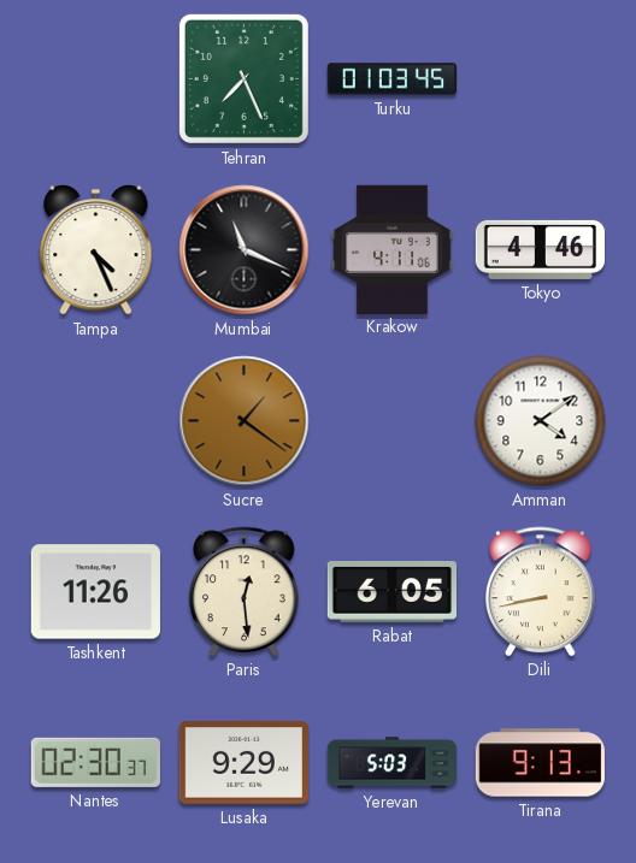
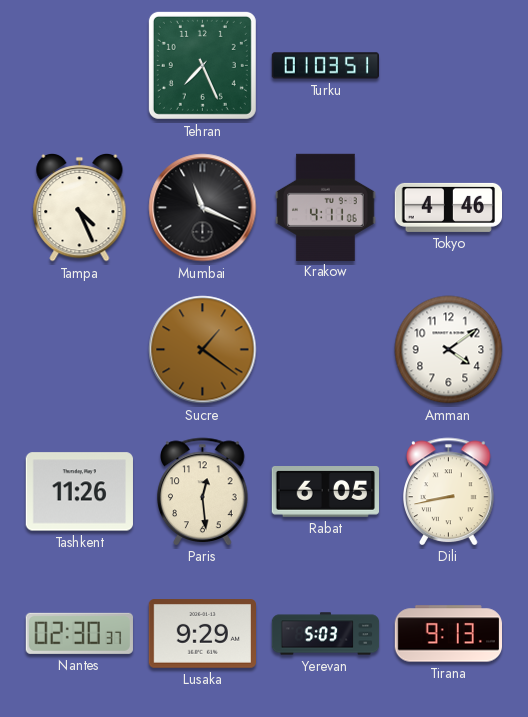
Turku: 01:03:45 -> 01:03:51 (325, 66)
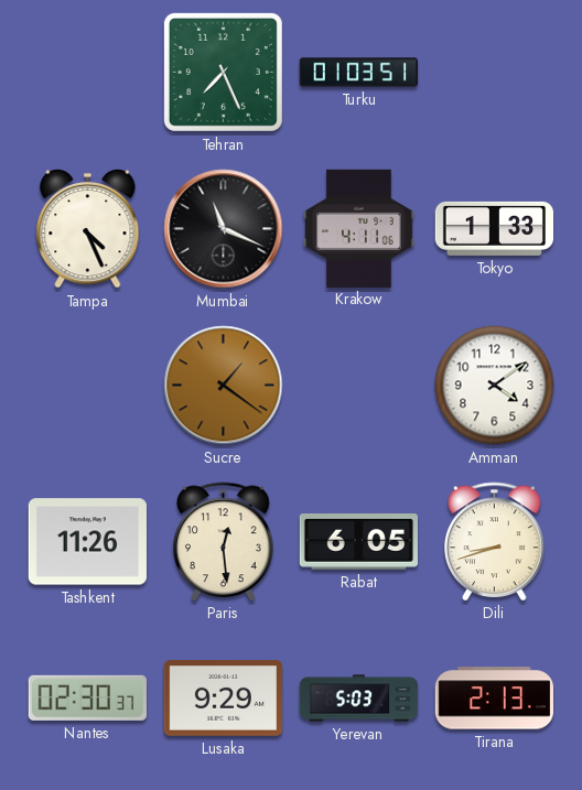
Tokyo: 4:46 -> 1:33 (494, 228)
Dili: 8:43 -> 8:42 (495, 541)
Tirana: 9:13 -> 2:13 (494, 699)
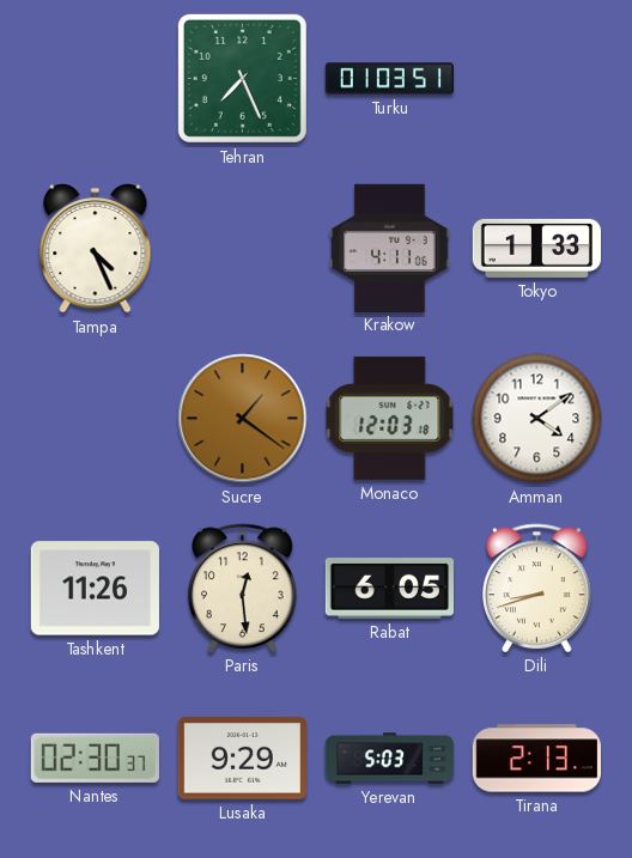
Mumbai: 11:19 -> none (224, 229)
Monaco: none -> 12:03 (390, 418)
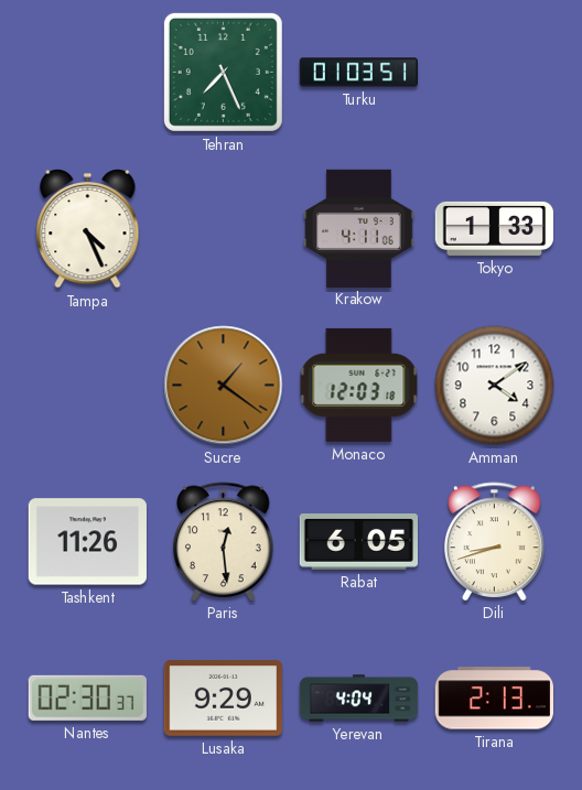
Yerevan: 5:03 -> 4:04 (359, 699)
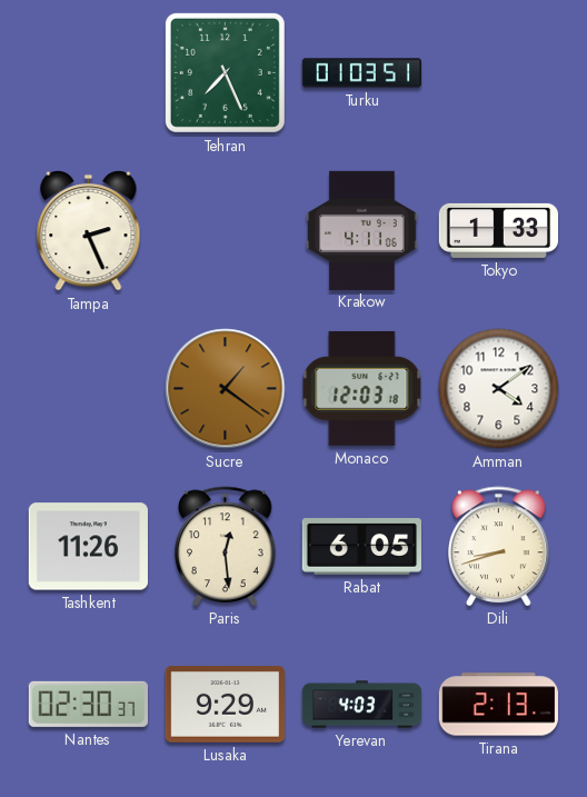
Tampa: 4:26 -> 2:26 (89, 230)
Yerevan: 4:04 -> 4:03 (362, 705)
